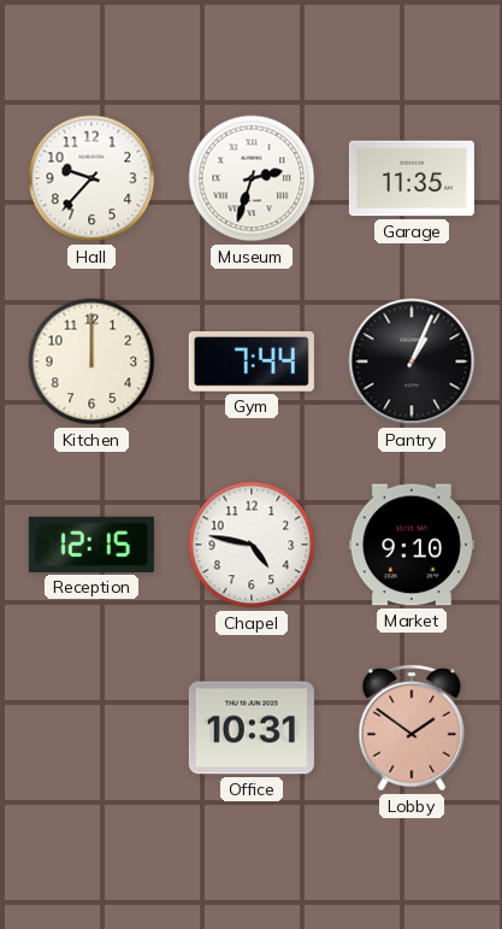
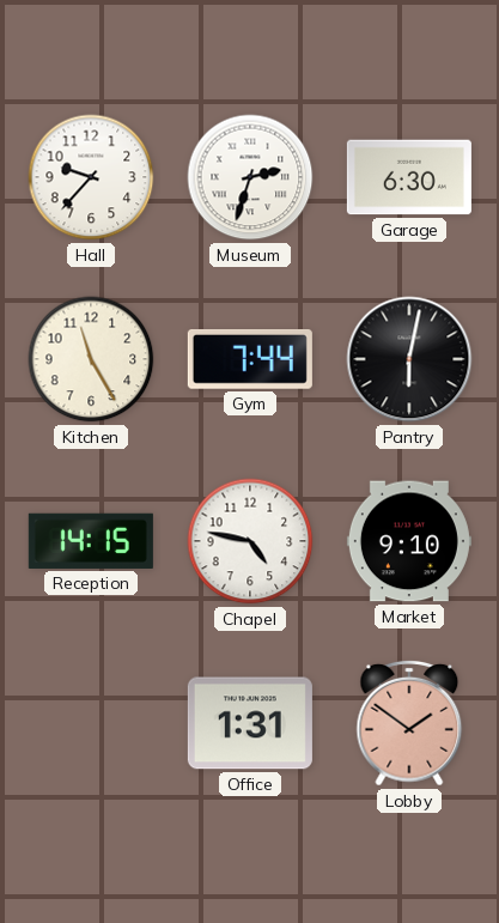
Garage: 11:35 -> 6:30 (409, 177)
Kitchen: 12:00 -> 11:25 (91, 359)
Pantry: 1:04 -> 6:02 (409, 359)
Reception: 12:15 -> 14:15 (91, 541)
Office: 10:31 -> 1:31 (250, 723)
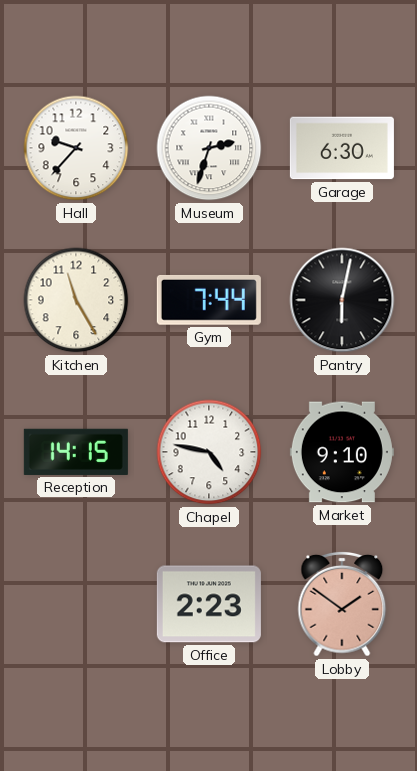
Office: 1:31 -> 2:23 (209, 604)
